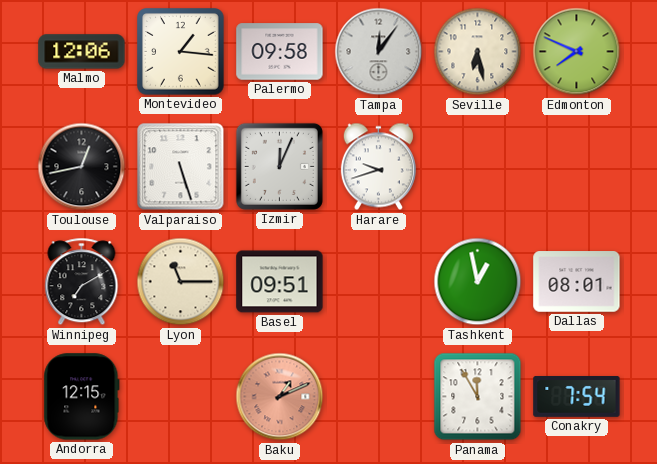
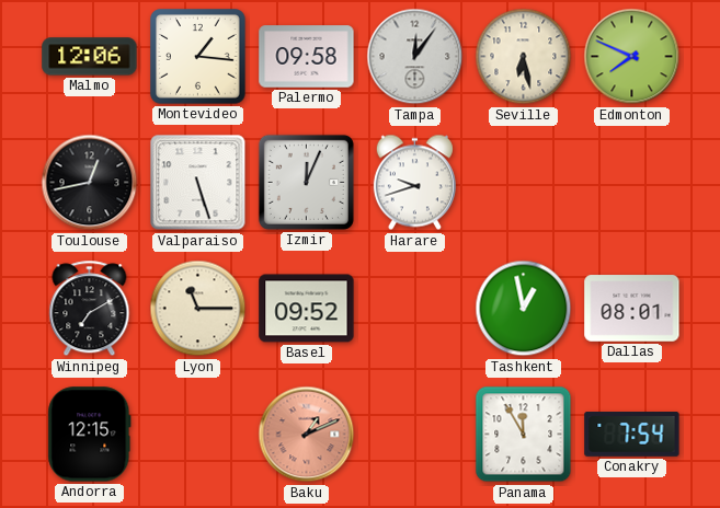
Basel: 09:51 -> 09:52 (307, 309)
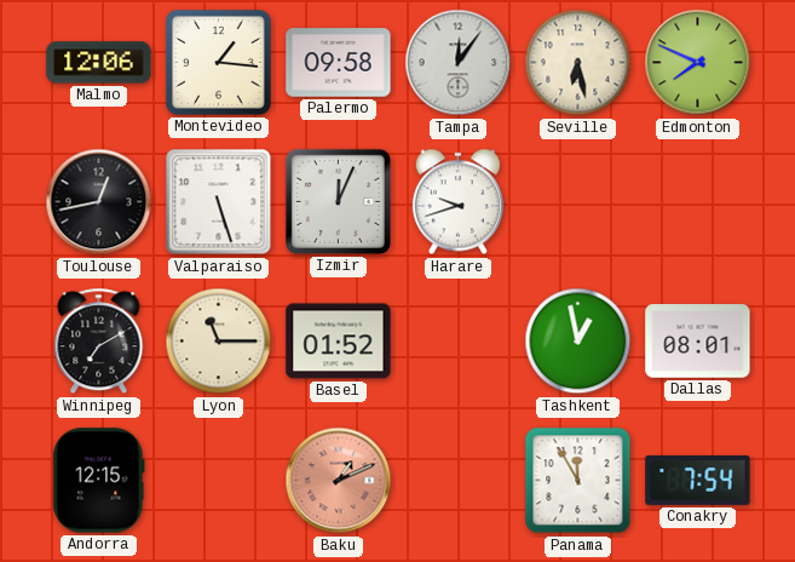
Basel: 09:52 -> 01:52 (339, 342)
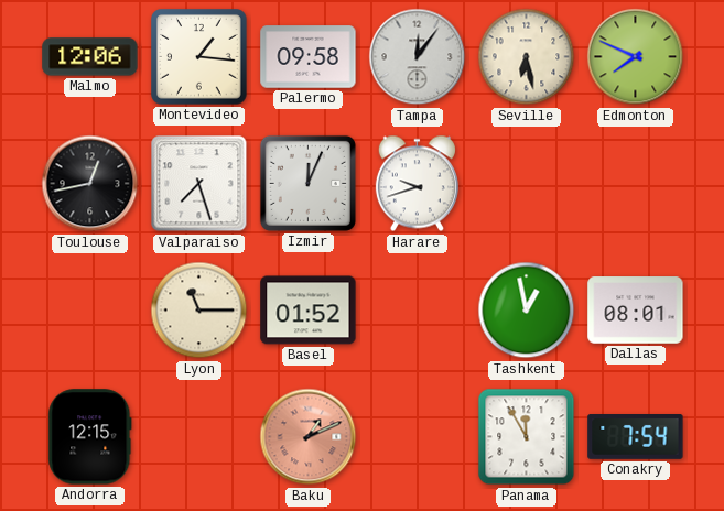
Valparaiso: 5:27 -> 7:27 (199, 184)
Winnipeg: 7:10 -> none (99, 342)
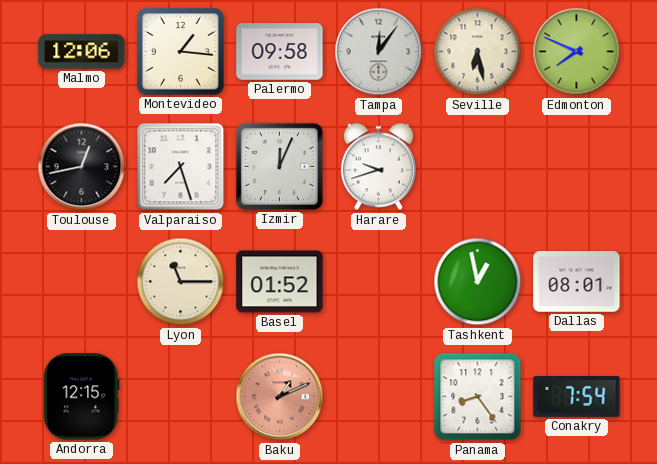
Panama: 11:55 -> 8:24 (478, 397)
